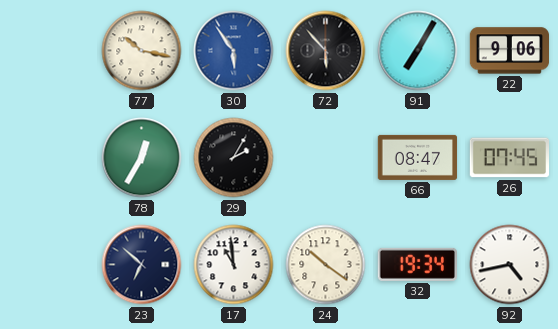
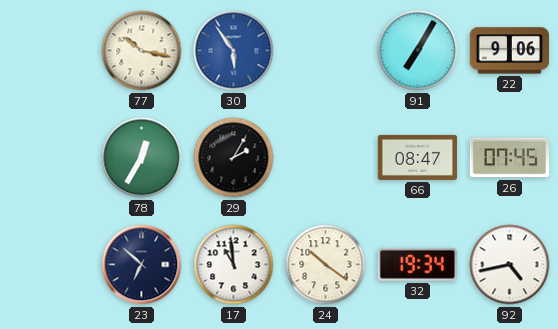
72: 5:53 -> none (326, 51)
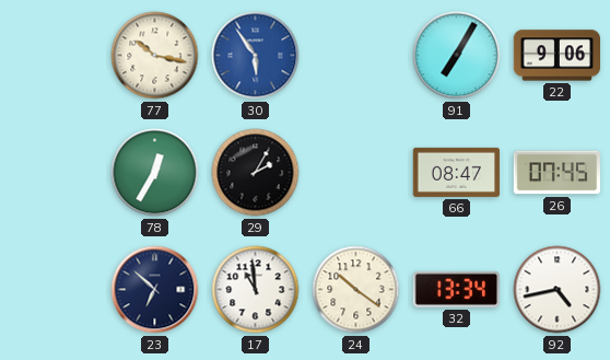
32: 19:34 -> 13:34 (456, 289)
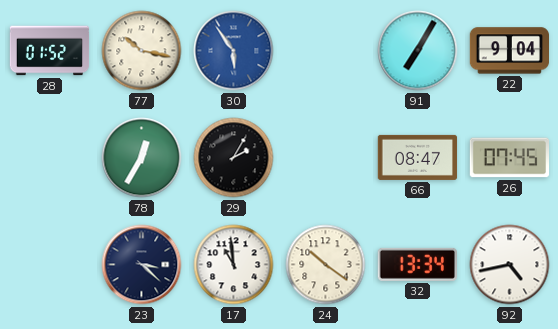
28: none -> 01:52 (50, 51)
22: 9:06 -> 9:04 (509, 51)
23: 6:52 -> 3:22 (142, 265)
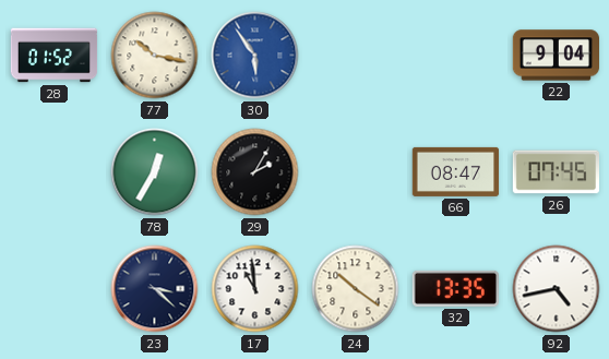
91: 7:05 -> none (418, 51)
32: 13:34 -> 13:35 (455, 288)
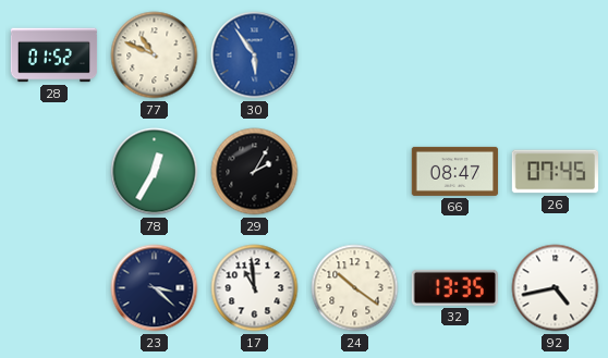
77: 10:17 -> 10:49 (155, 55)
22: 9:04 -> none (556, 56)
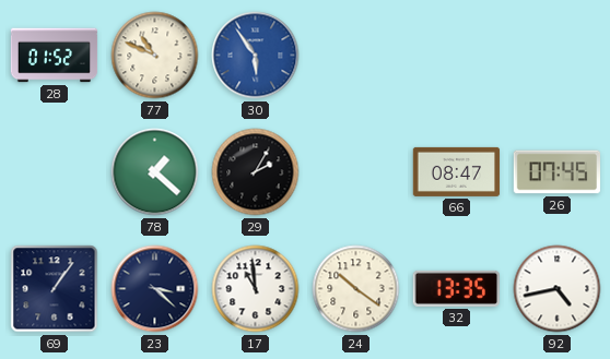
78: 12:35 -> 1:22 (155, 172)
69: none -> 1:06 (55, 289)
